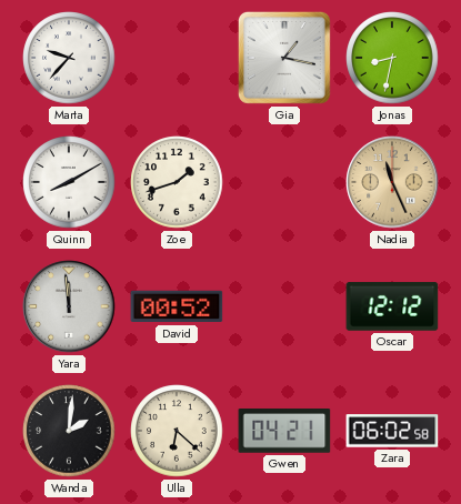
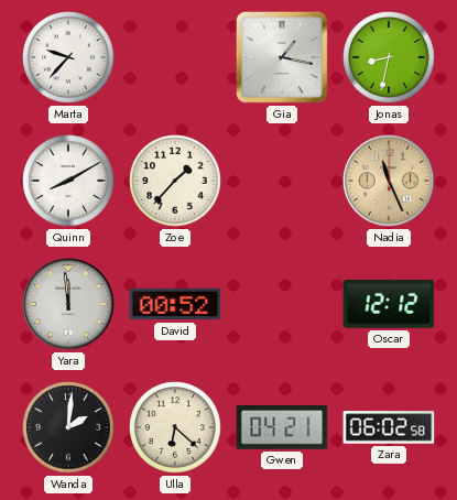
Zoe: 1:42 -> 1:37 (175, 181)
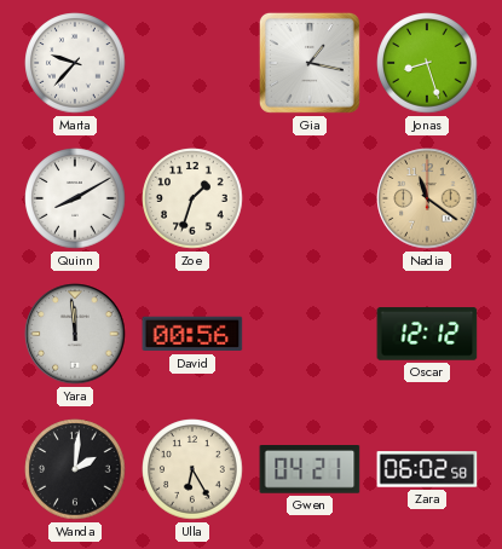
Jonas: 8:32 -> 8:27 (427, 63)
Zoe: 1:37 -> 1:33 (192, 198)
Nadia: 11:26 -> 11:21 (427, 198)
David: 00:52 -> 00:56 (192, 334)
Ulla: 6:22 -> 6:25 (192, 469)
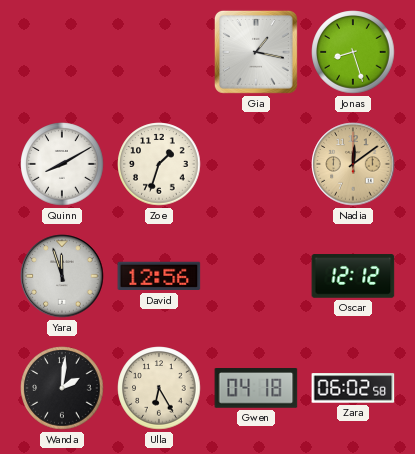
Marta: 9:37 -> none (75, 63)
Nadia: 11:21 -> 12:09 (353, 164)
Yara: 11:59 -> 11:57 (62, 276)
David: 00:56 -> 12:56 (159, 276)
Gwen: 04:21 -> 04:18 (256, 389)
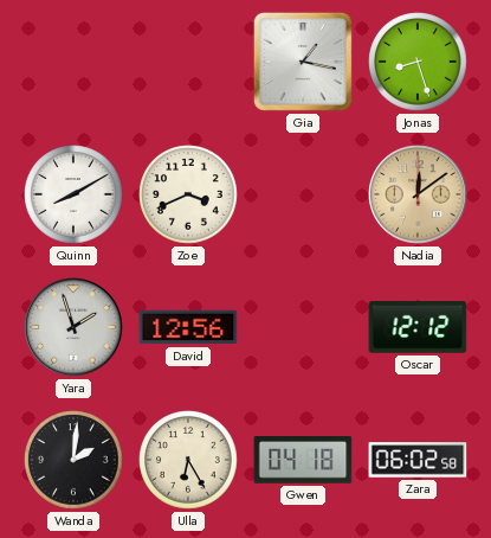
Zoe: 1:33 -> 3:41 (188, 194)
Yara: 11:57 -> 1:57 (73, 327)
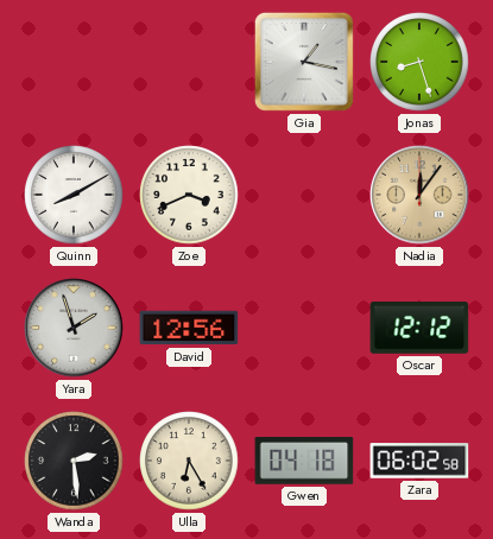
Nadia: 12:09 -> 12:06 (419, 195)
Wanda: 2:01 -> 2:29 (74, 461)
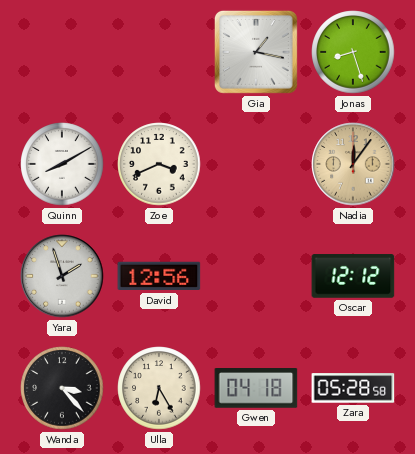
Wanda: 2:29 -> 3:23 (62, 388)
Zara: 06:02 -> 05:28 (353, 388)
